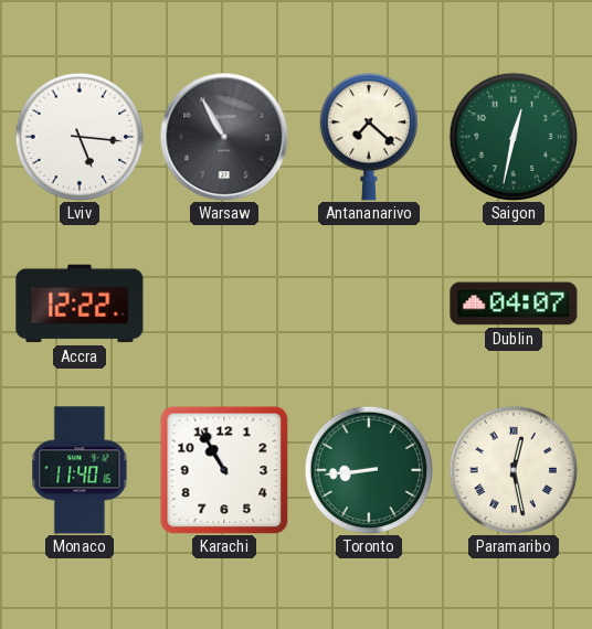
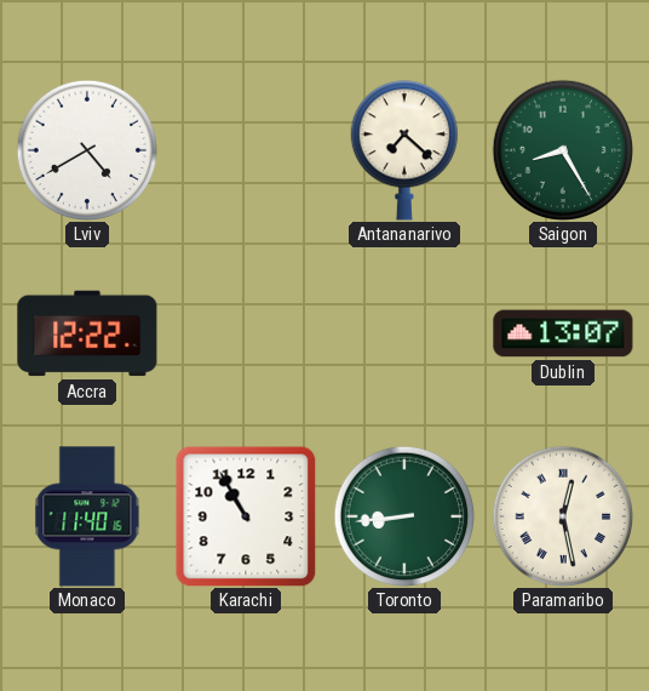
Lviv: 5:16 -> 4:40 (87, 150)
Warsaw: 10:55 -> none (224, 137)
Saigon: 12:32 -> 8:25 (563, 150)
Dublin: 04:07 -> 13:07 (563, 333)
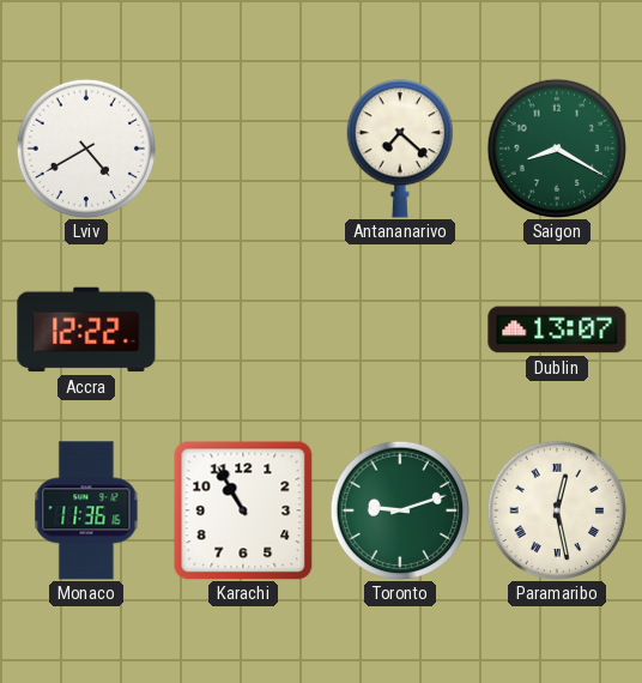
Saigon: 8:25 -> 8:20 (557, 149)
Monaco: 11:40 -> 11:36 (86, 510)
Toronto: 8:44 -> 9:12 (400, 510)
